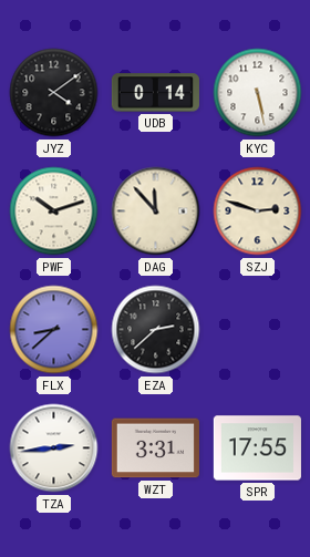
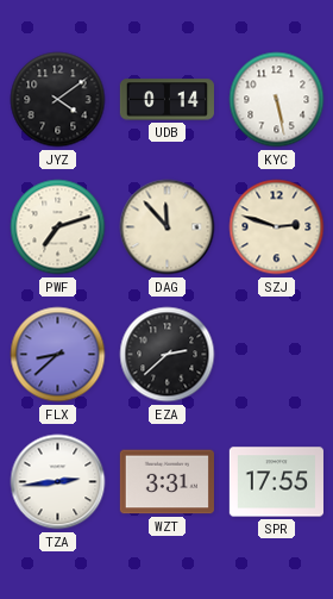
PWF: 10:12 -> 7:12 (58, 227)
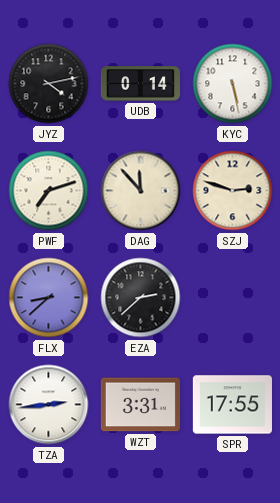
JYZ: 4:09 -> 4:13 (49, 84)
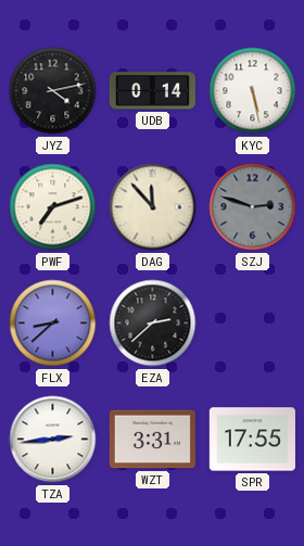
SZJ dial: cream -> grey (253, 207)
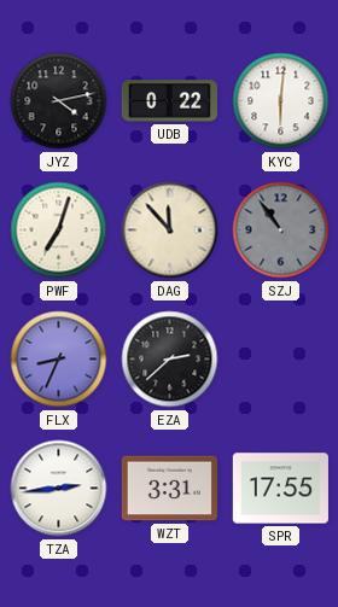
UDB: 0:14 -> 0:22 (169, 101)
KYC: 5:28 -> 6:01 (281, 101)
PWF: 7:12 -> 7:03 (59, 230)
SZJ: 2:48 -> 10:54 (281, 230)
FLX: 8:38 -> 8:34 (59, 360)
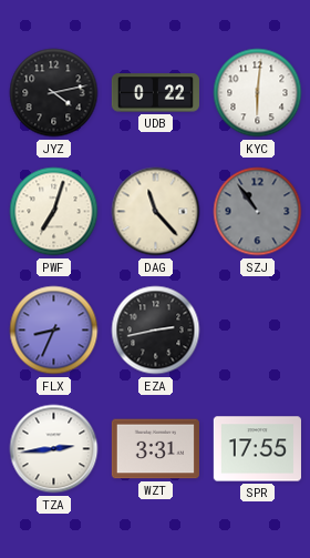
DAG: 11:53 -> 11:23 (156, 212)
EZA: 2:38 -> 2:43 (156, 331)
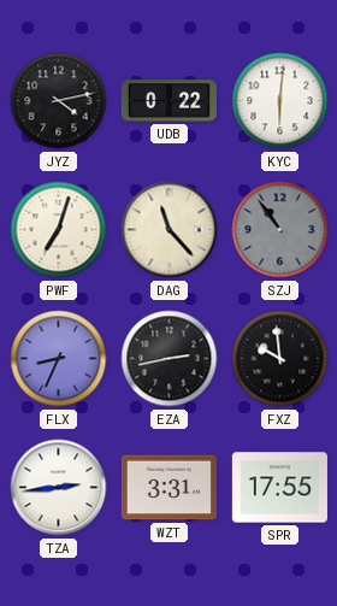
FXZ: none -> 9:59 (280, 359)
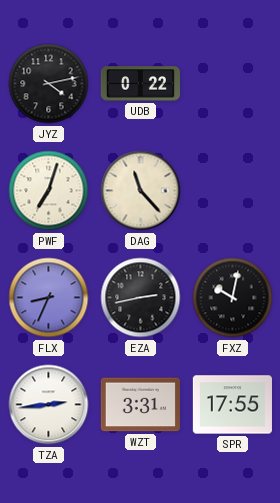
KYC: 6:01 -> none (280, 101)
SZJ: 10:54 -> none (280, 230)
FXZ: 9:59 -> 10:02 (233, 298)
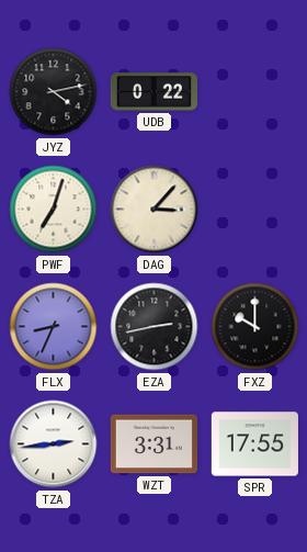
DAG: 11:23 -> 3:07 (155, 210)
FXZ: 10:02 -> 10:00 (255, 327)
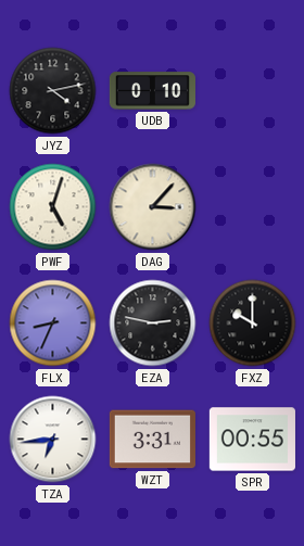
UDB: 0:22 -> 0:10 (152, 91)
PWF: 7:03 -> 5:03 (53, 207)
EZA: 2:43 -> 2:47 (153, 323)
TZA: 2:44 -> 6:44 (53, 440)
SPR: 17:55 -> 00:55 (252, 440)
